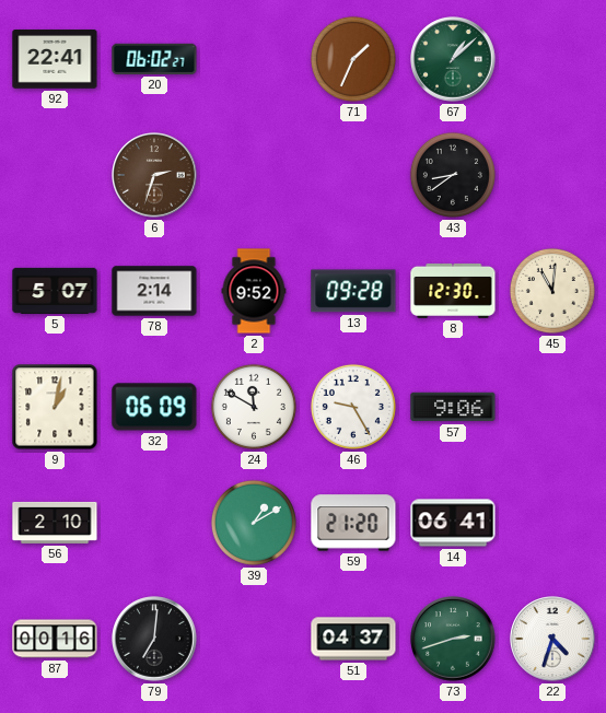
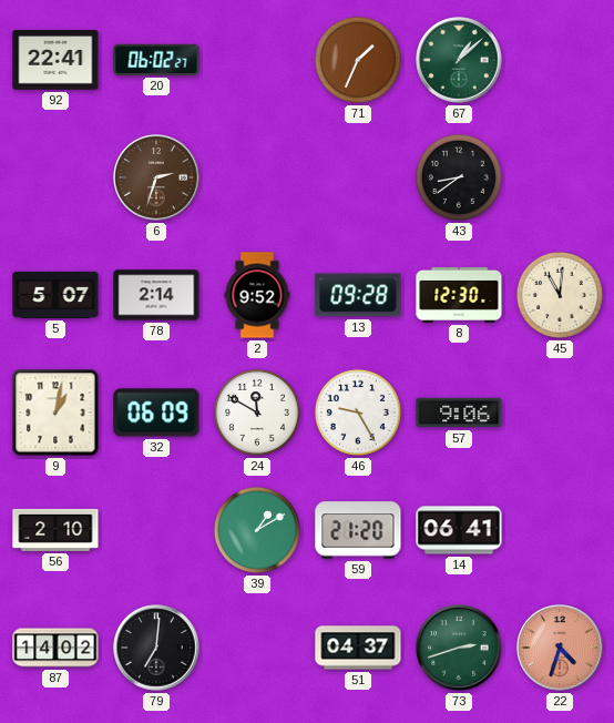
87: 00:16 -> 14:02 (55, 648)
22 dial: white -> salmon (560, 648)
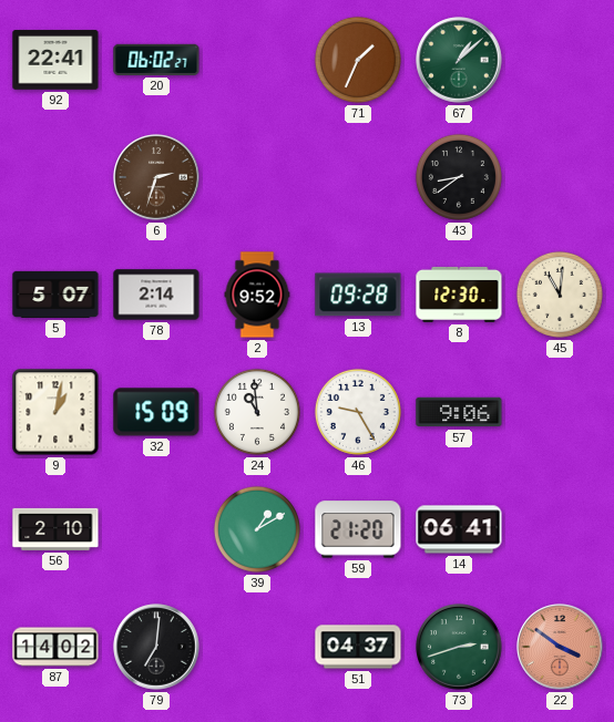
32: 06:09 -> 15:09 (156, 412)
24: 11:50 -> 10:59 (257, 412)
22: 4:33 -> 3:51 (560, 647)
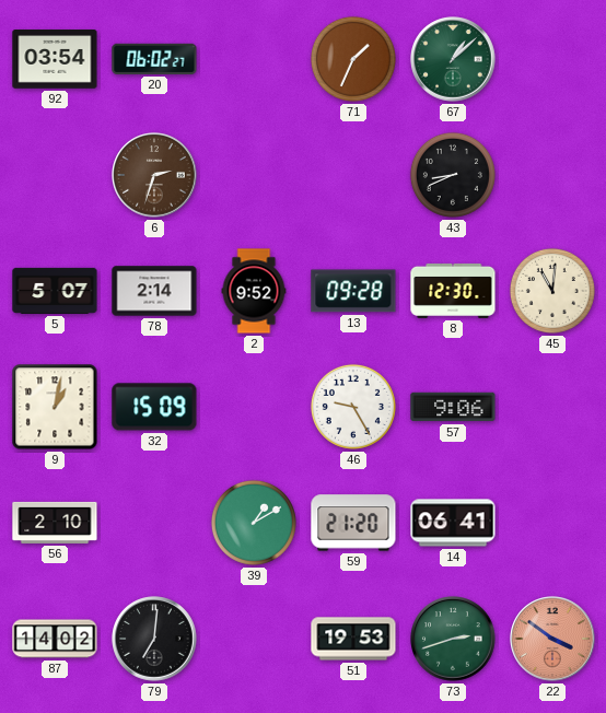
92: 22:41 -> 03:54 (55, 59)
43: 8:39 -> 8:41 (453, 175)
24: 10:59 -> none (257, 412)
51: 04:37 -> 19:53 (353, 639)
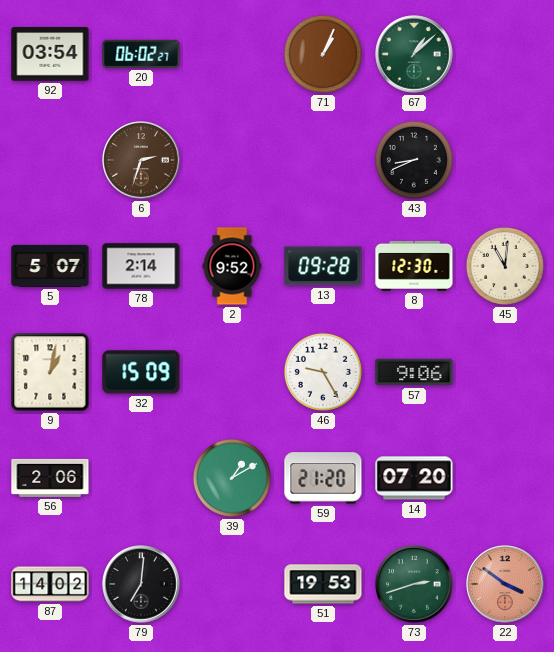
71: 1:34 -> 1:04 (323, 54)
56: 2:10 -> 2:06 (50, 478)
14: 06:41 -> 07:20 (414, 478)
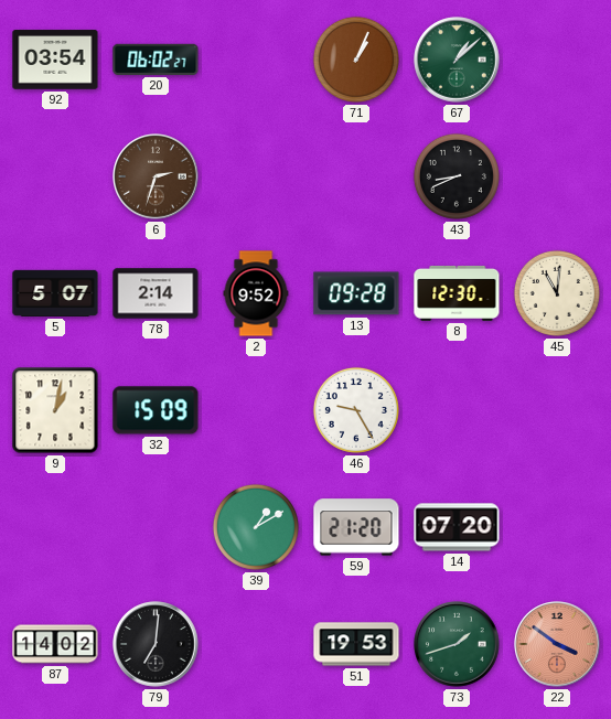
57: 9:06 -> none (414, 372)
56: 2:06 -> none (50, 478)
73: 2:42 -> 1:42 (457, 644)
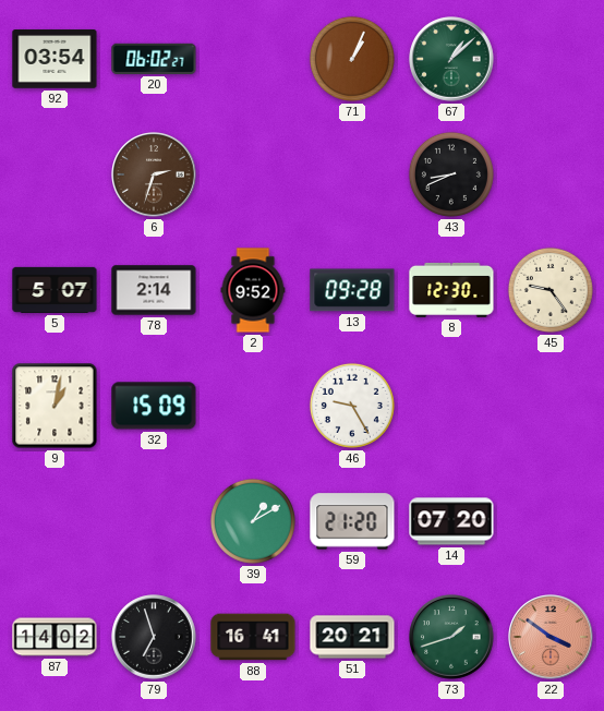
45: 11:01 -> 9:24 (551, 290)
79: 7:01 -> 6:57 (154, 637)
88: none -> 16:41 (253, 637)
51: 19:53 -> 20:21 (352, 637)
